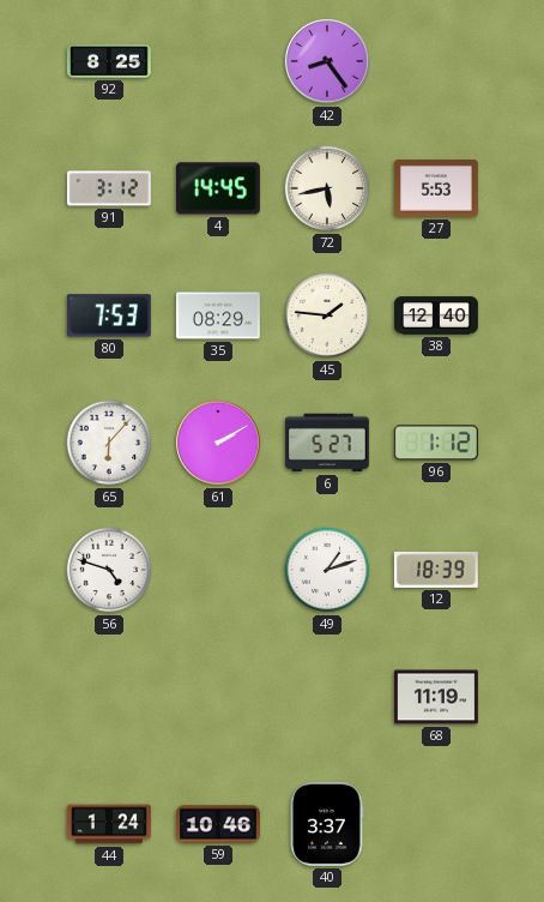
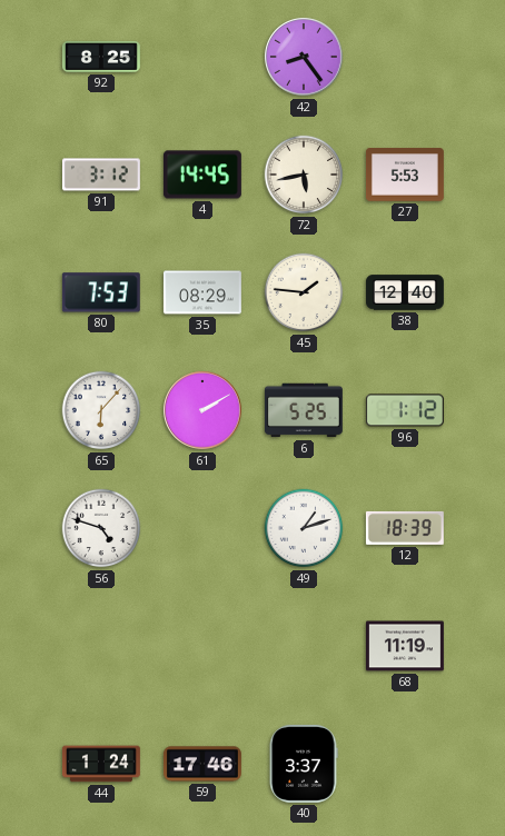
6: 5:27 -> 5:25 (304, 410)
59: 10:46 -> 17:46 (202, 764)
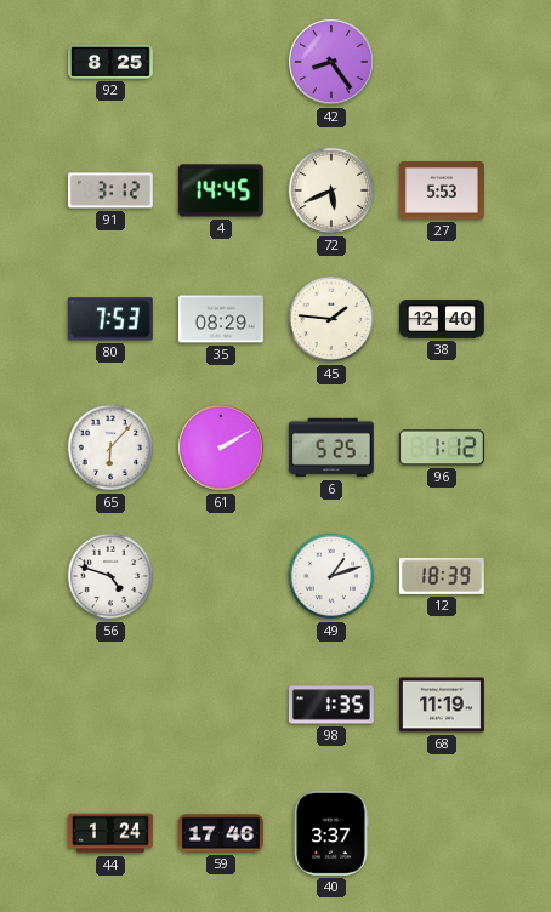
72: 5:43 -> 5:41 (331, 190)
98: none -> 1:35 (331, 705)
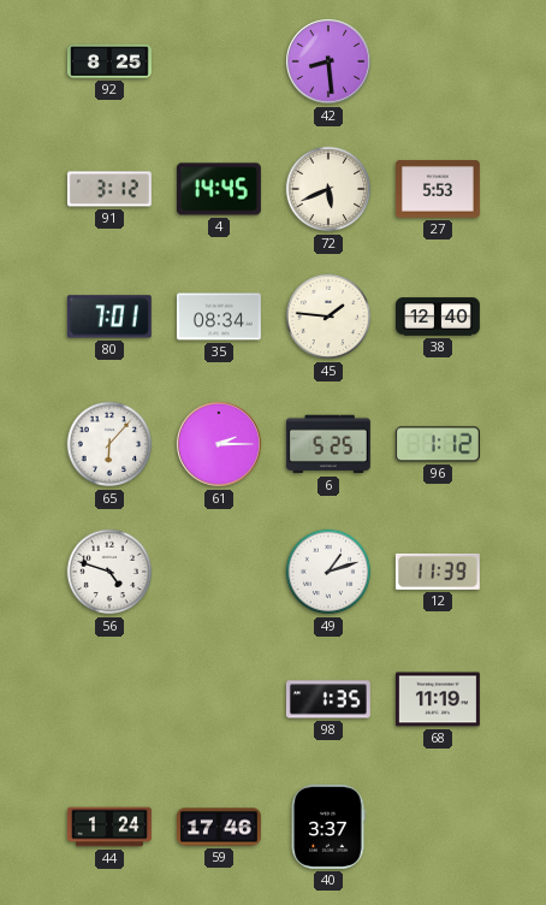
42: 8:24 -> 8:29 (330, 63)
80: 7:53 -> 7:01 (109, 317)
35: 08:29 -> 08:34 (219, 317)
61: 2:10 -> 2:15 (220, 445)
12: 18:39 -> 11:39 (438, 572)
